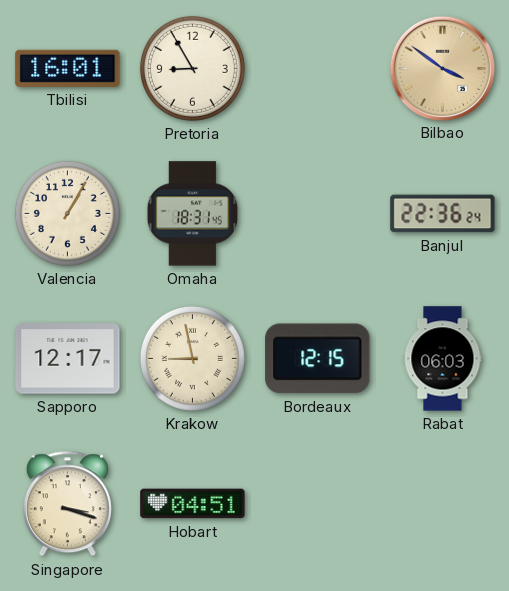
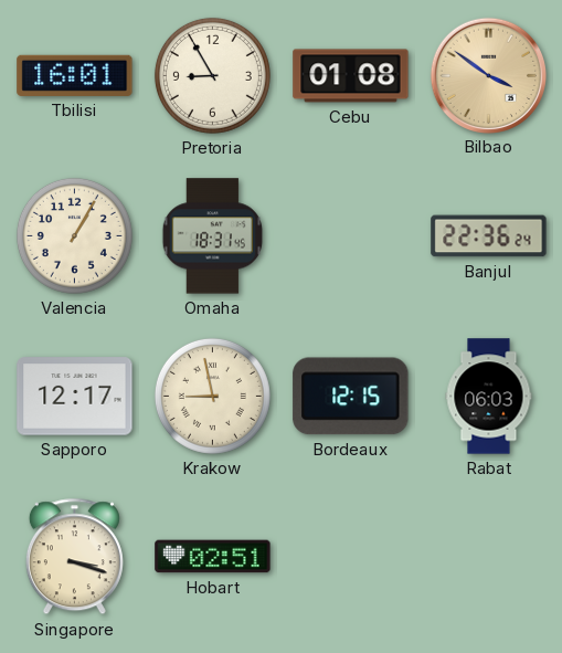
Cebu: none -> 01:08 (351, 76)
Hobart: 04:51 -> 02:51 (213, 557)
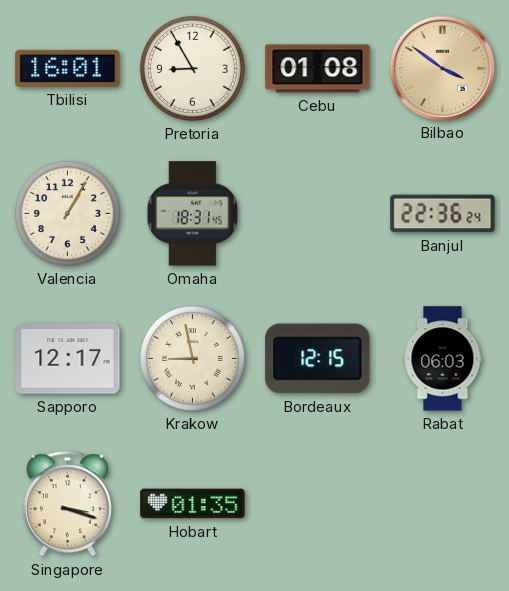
Hobart: 02:51 -> 01:35 (193, 504)
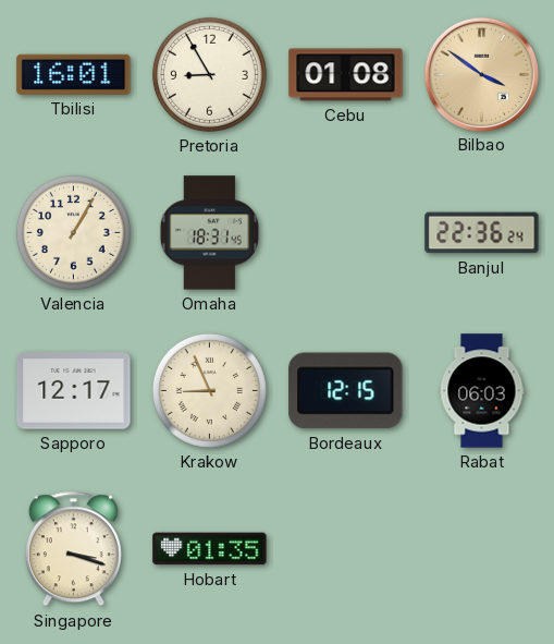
Krakow: 8:58 -> 8:56 (209, 390)
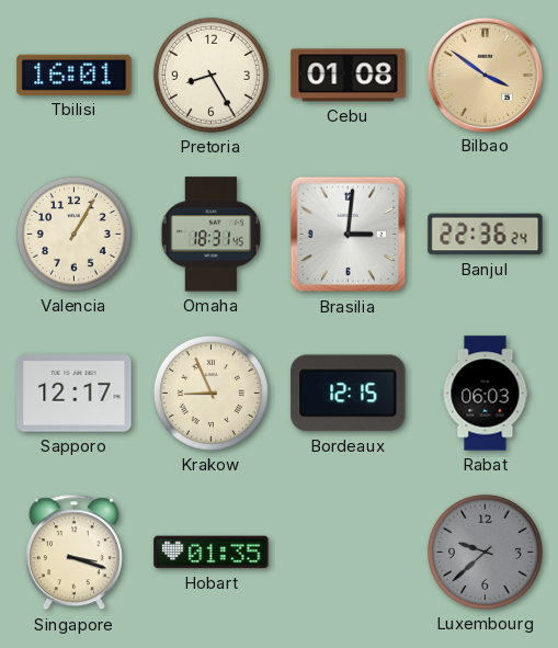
Pretoria: 8:55 -> 8:25 (210, 75)
Brasilia: none -> 3:01 (349, 235)
Luxembourg: none -> 9:38 (485, 552)
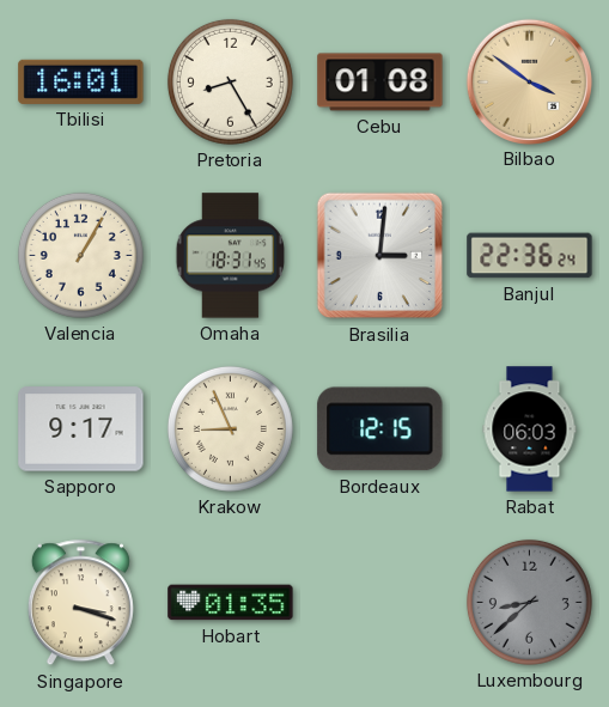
Sapporo: 12:17 -> 9:17 (81, 429)
Luxembourg: 9:38 -> 8:38 (529, 602)
